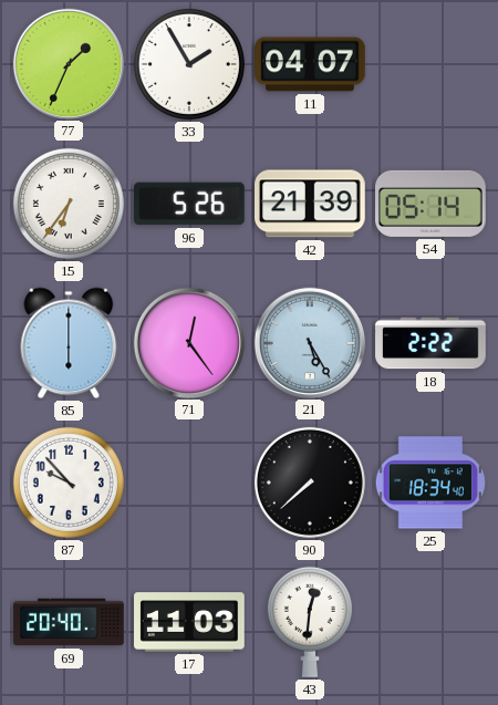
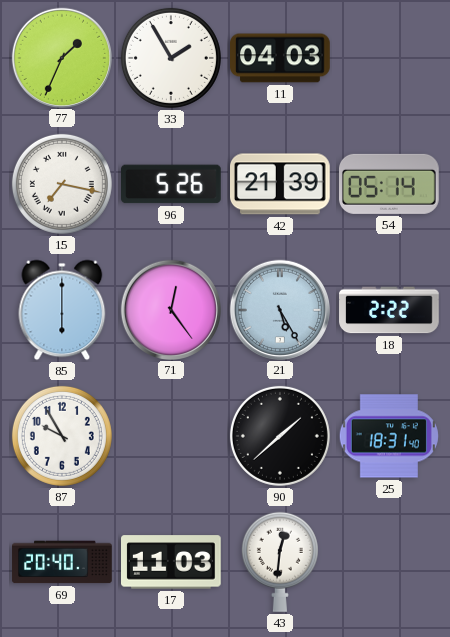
11: 04:07 -> 04:03 (280, 58)
15: 6:36 -> 7:17 (62, 184)
87: 9:53 -> 9:55 (62, 436)
90: 7:38 -> 1:38 (280, 436)
25: 18:34 -> 18:31 (389, 436)
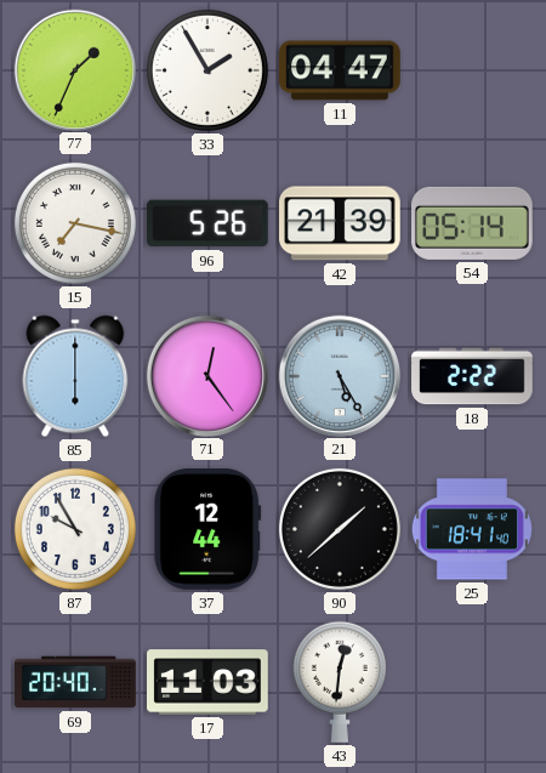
11: 04:03 -> 04:47 (340, 70)
37: none -> 12:44 (207, 529)
25: 18:31 -> 18:41 (472, 529)
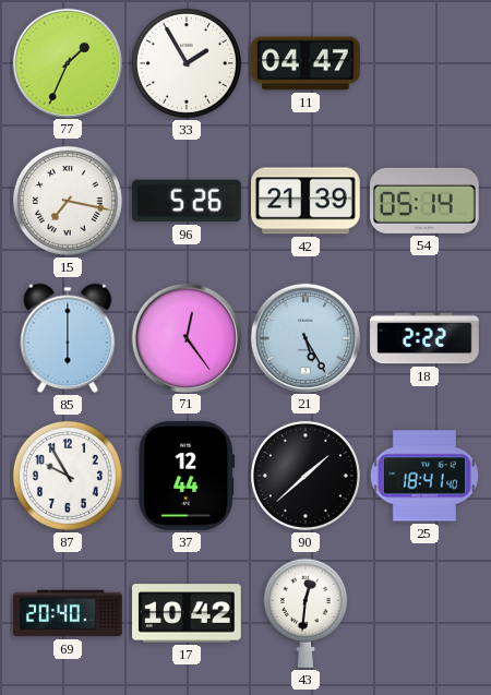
17: 11:03 -> 10:42 (188, 613)
